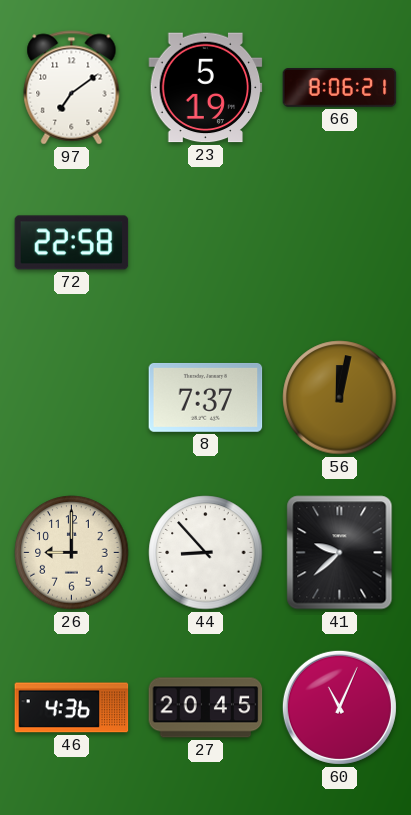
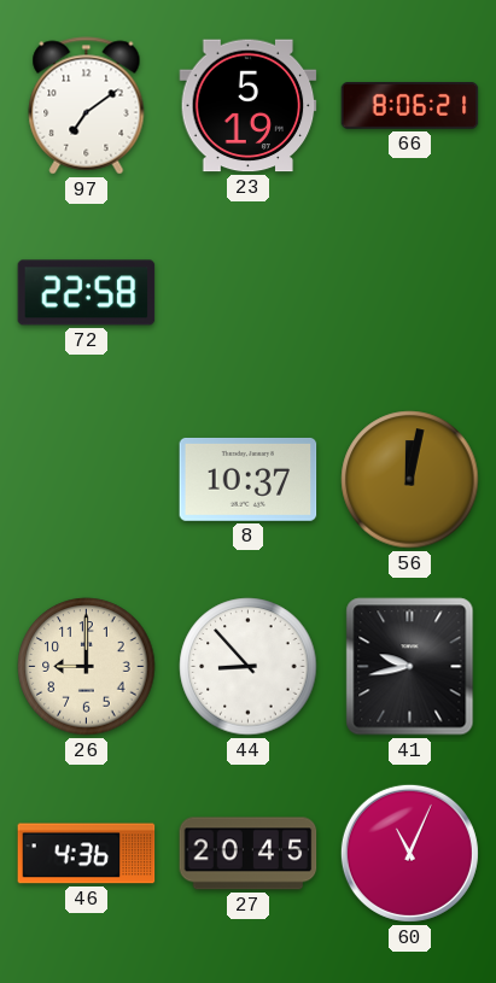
8: 7:37 -> 10:37 (249, 479)
41: 9:38 -> 9:43 (410, 667)
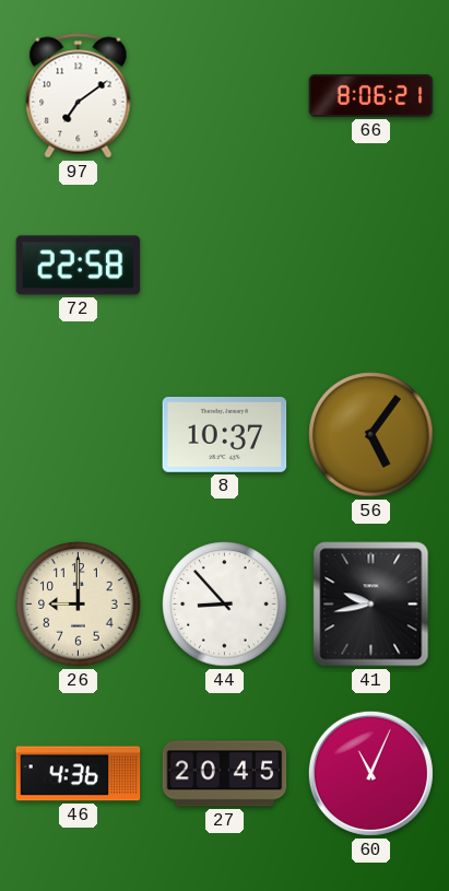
23: 5:19 -> none (249, 106)
56: 12:02 -> 5:06 (371, 435)
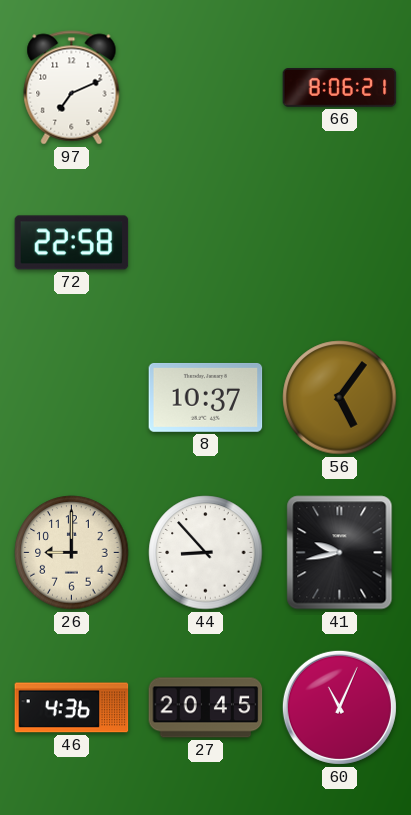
97: 7:09 -> 7:11 (72, 88)
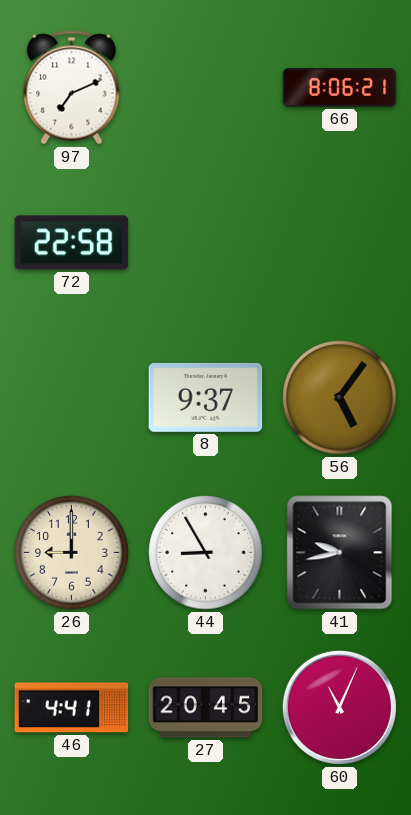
8: 10:37 -> 9:37 (206, 397)
44: 8:53 -> 8:55 (206, 553)
46: 4:36 -> 4:41 (72, 708)
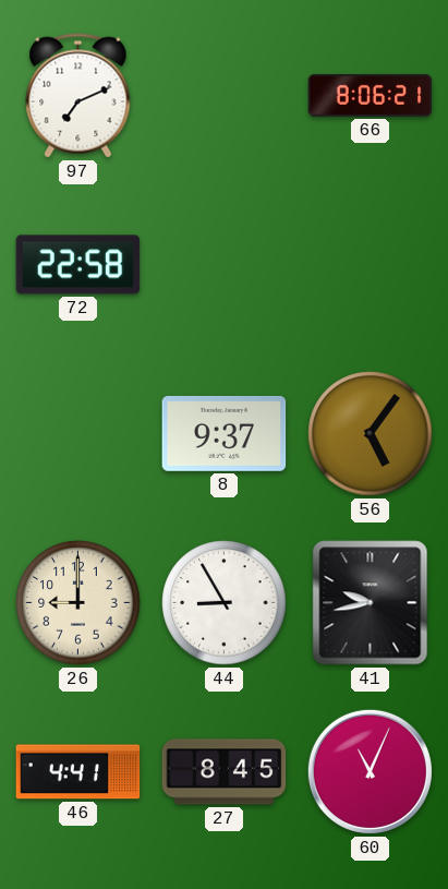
27: 20:45 -> 8:45 (225, 772)
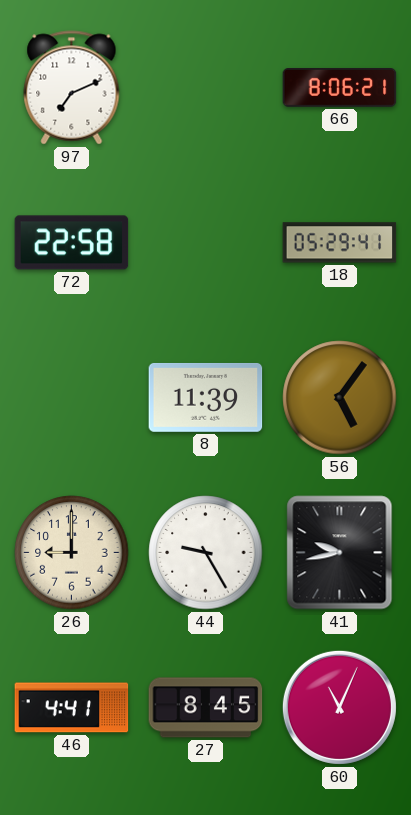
18: none -> 05:29 (340, 243)
8: 9:37 -> 11:39 (206, 397)
44: 8:55 -> 9:25 (206, 553)
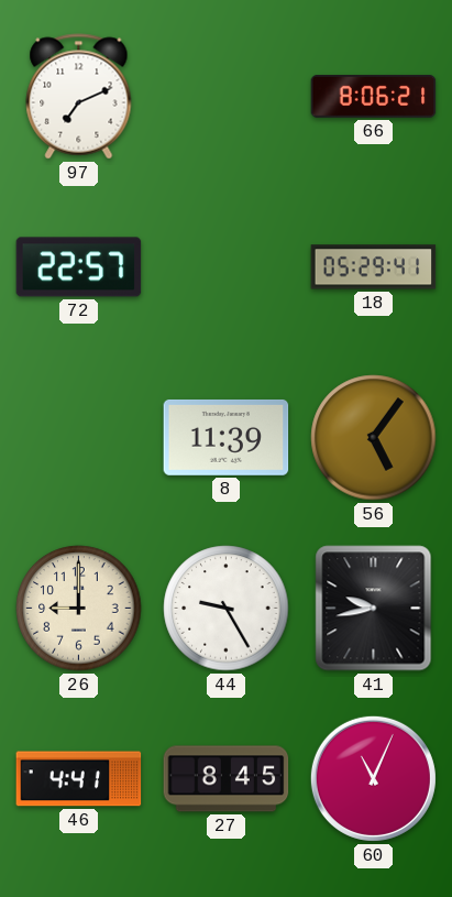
72: 22:58 -> 22:57 (79, 267)
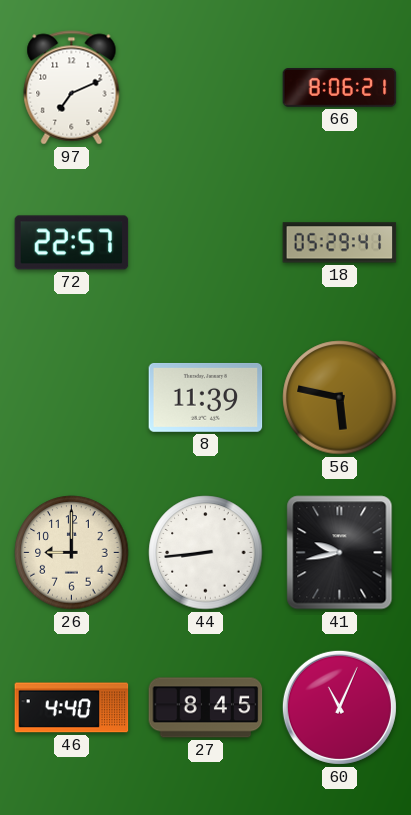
56: 5:06 -> 5:47 (340, 398)
44: 9:25 -> 8:44 (206, 553)
46: 4:41 -> 4:40 (72, 708)
